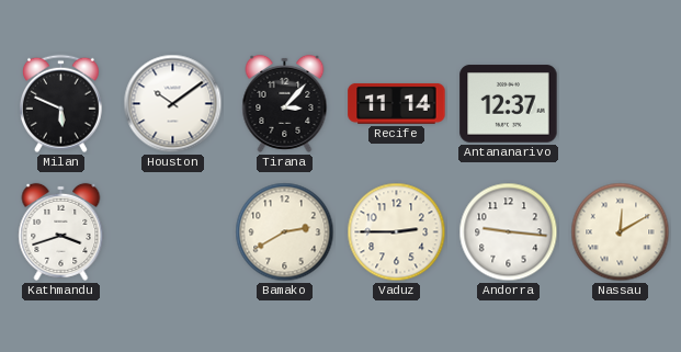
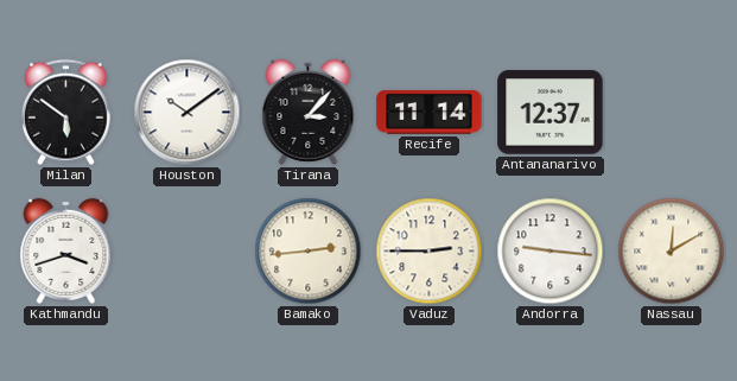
Milan: 5:49 -> 5:51 (65, 113)
Bamako: 2:40 -> 2:44 (309, 252)
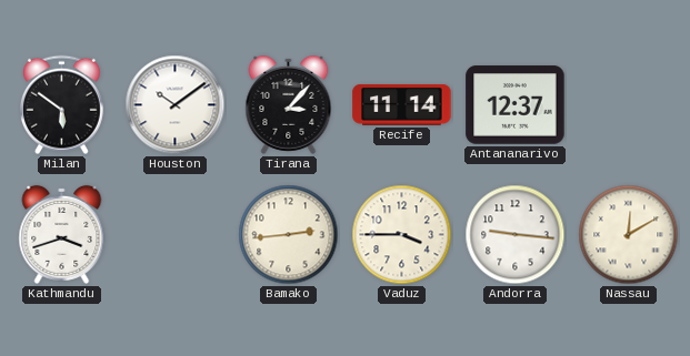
Vaduz: 2:45 -> 3:45 (402, 235)
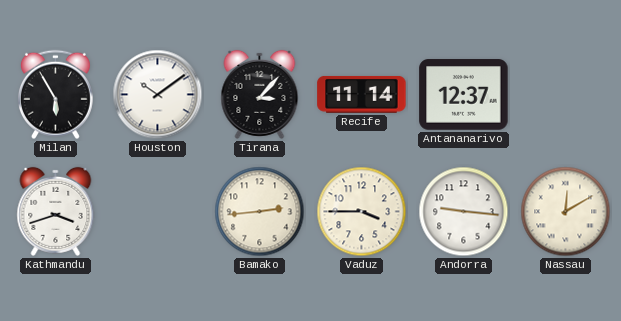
Milan: 5:51 -> 5:55 (55, 95)
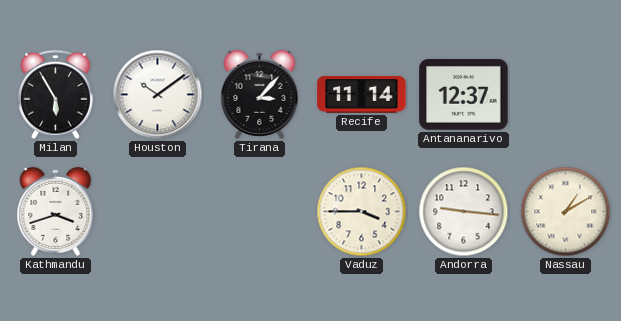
Bamako: 2:44 -> none (260, 212)
Nassau: 12:10 -> 1:10 (566, 212)
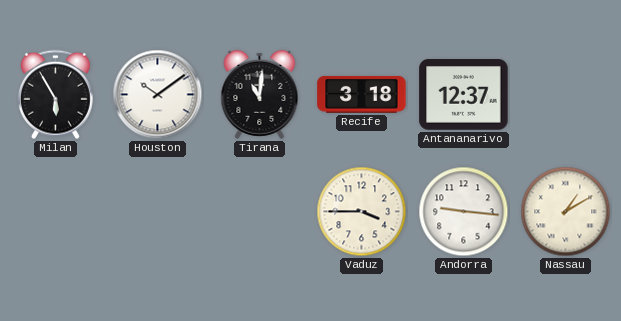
Tirana: 3:07 -> 11:01 (260, 94)
Recife: 11:14 -> 3:18 (362, 94)
Kathmandu: 3:42 -> none (56, 211)
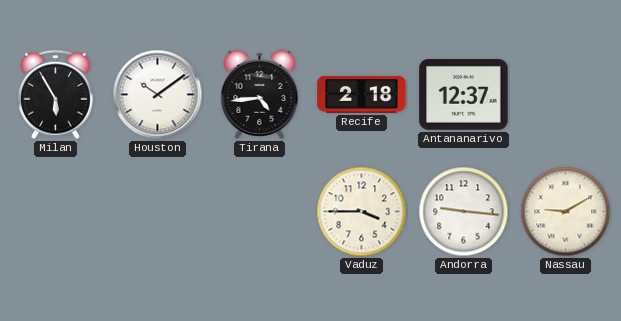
Tirana: 11:01 -> 4:44 (260, 94)
Recife: 3:18 -> 2:18 (362, 94)
Nassau: 1:10 -> 9:10 (566, 212)
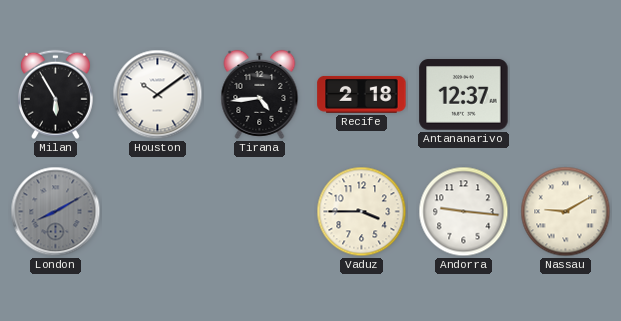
London: none -> 8:10 (56, 212)
